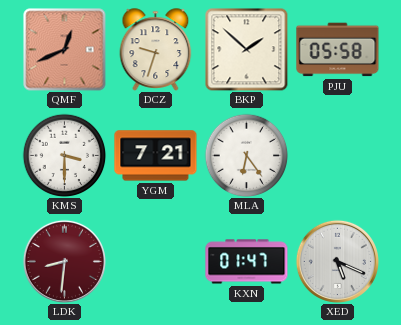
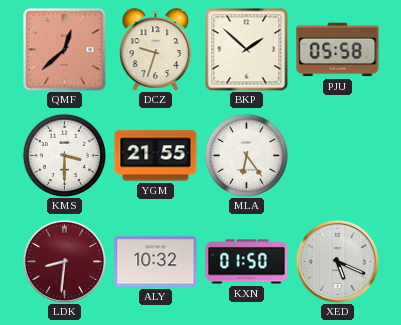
QMF: 12:41 -> 12:38 (65, 50)
YGM: 7:21 -> 21:55 (156, 156)
ALY: none -> 10:32 (156, 262)
KXN: 01:47 -> 01:50 (247, 262)
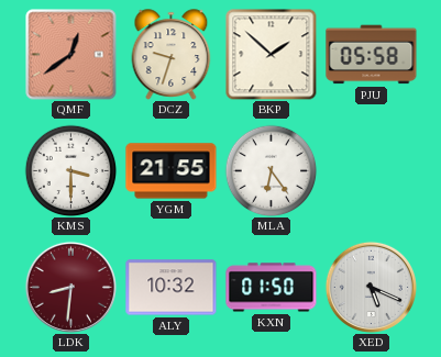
QMF: 12:38 -> 12:39 (71, 55)
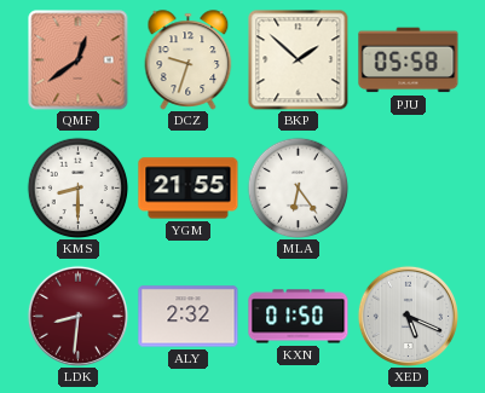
KMS: 3:30 -> 8:30 (77, 187)
ALY: 10:32 -> 2:32 (189, 317)
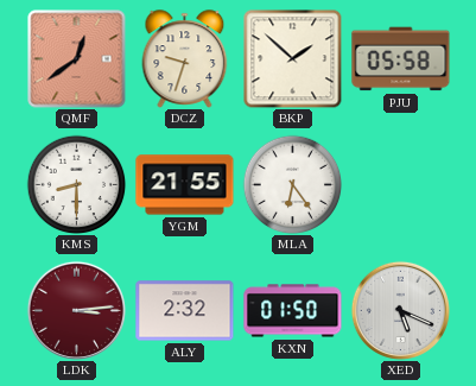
LDK: 8:31 -> 3:14 (76, 310)
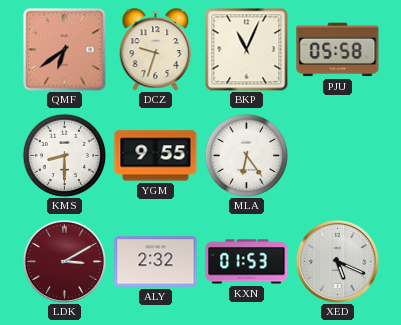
QMF: 12:39 -> 6:39 (65, 50)
BKP: 1:52 -> 11:04 (246, 49)
YGM: 21:55 -> 9:55 (156, 156)
LDK: 3:14 -> 3:10 (64, 261)
KXN: 01:50 -> 01:53 (247, 262)
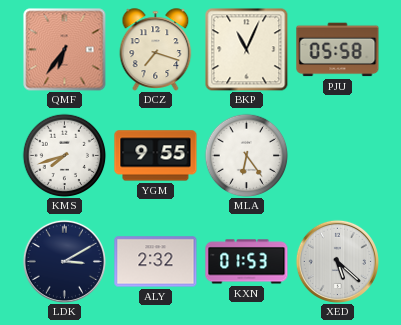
QMF: 6:39 -> 6:36 (65, 50)
DCZ: 9:33 -> 7:18 (156, 50)
KMS: 8:30 -> 7:42 (64, 155)
LDK dial: burgundy -> navy (64, 261)
XED: 5:19 -> 5:22 (337, 261)
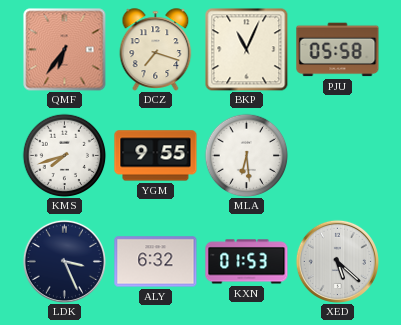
MLA: 6:24 -> 6:29 (246, 155)
LDK: 3:10 -> 3:26 (64, 261)
ALY: 2:32 -> 6:32 (156, 262)
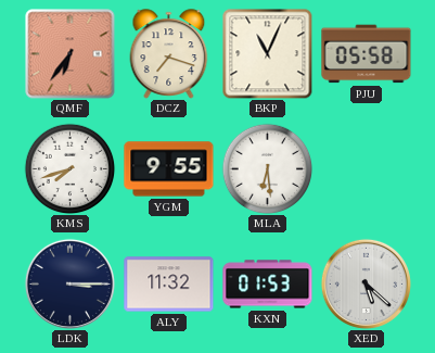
LDK: 3:26 -> 3:15 (69, 283)
ALY: 6:32 -> 11:32 (169, 285)
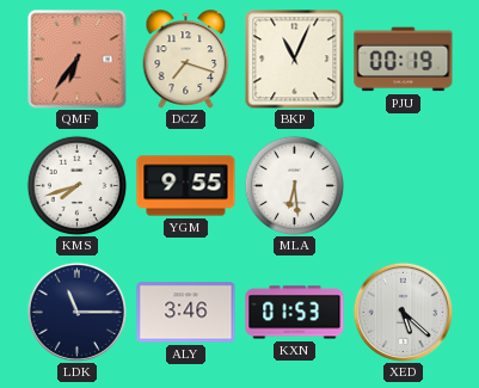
PJU: 05:58 -> 00:19 (404, 60)
LDK: 3:15 -> 11:15 (76, 312)
ALY: 11:32 -> 3:46 (186, 313)
